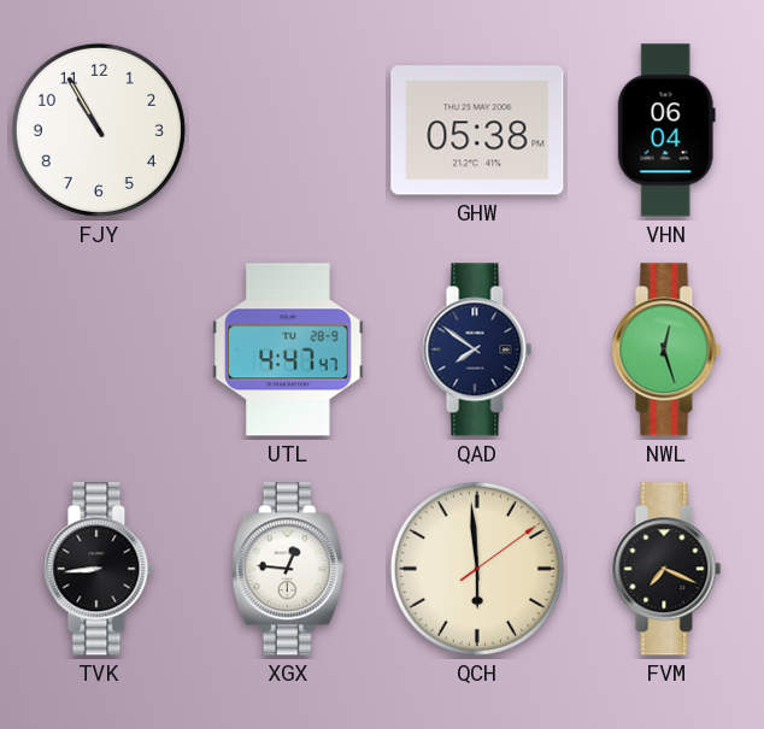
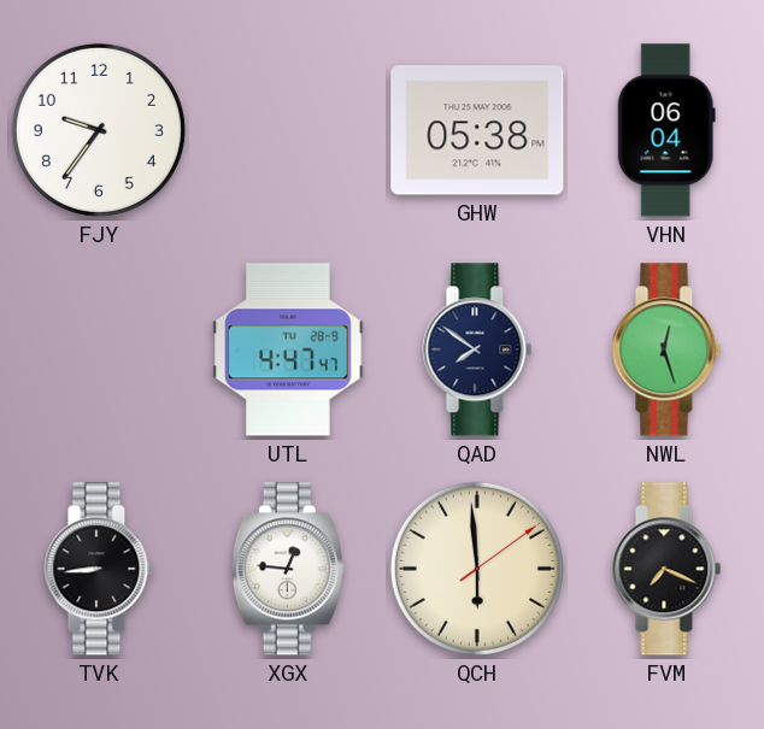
FJY: 10:55 -> 9:36 (99, 130)
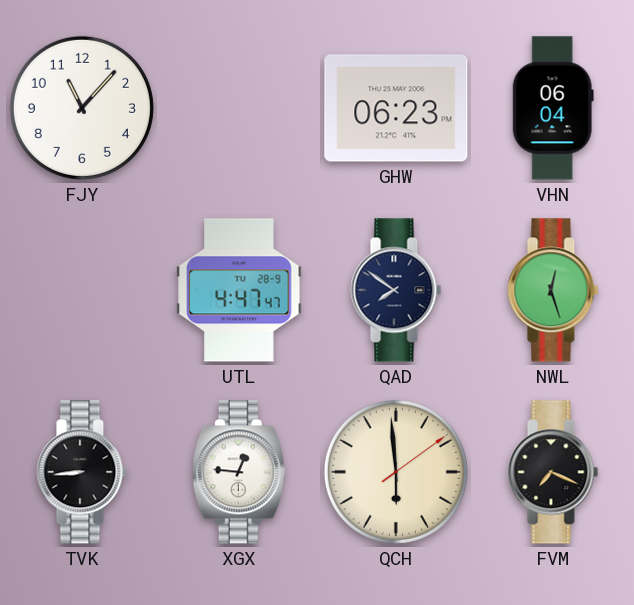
FJY: 9:36 -> 11:07 (82, 108)
GHW: 05:38 -> 06:23 (396, 108)
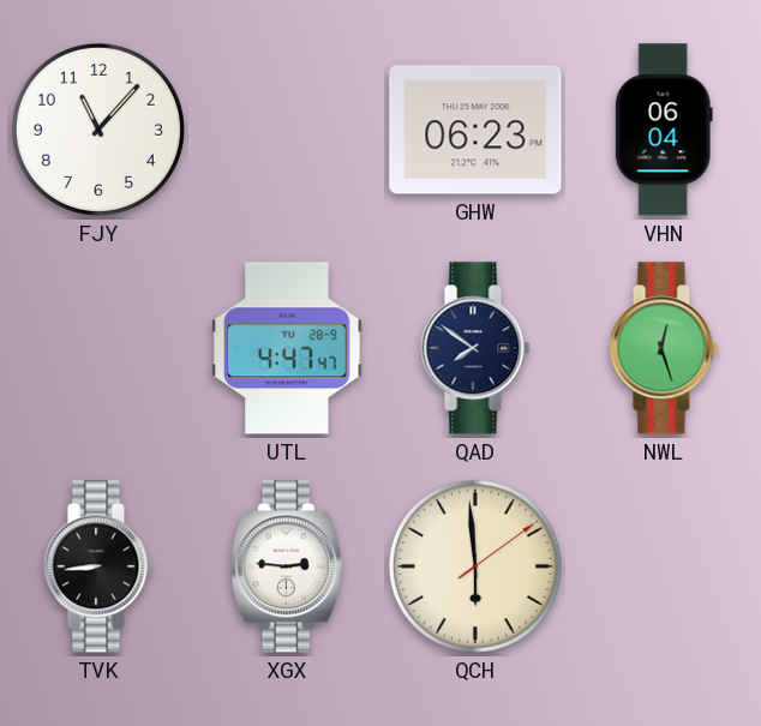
XGX: 12:46 -> 2:46 (287, 566)
FVM: 7:19 -> none (553, 472)
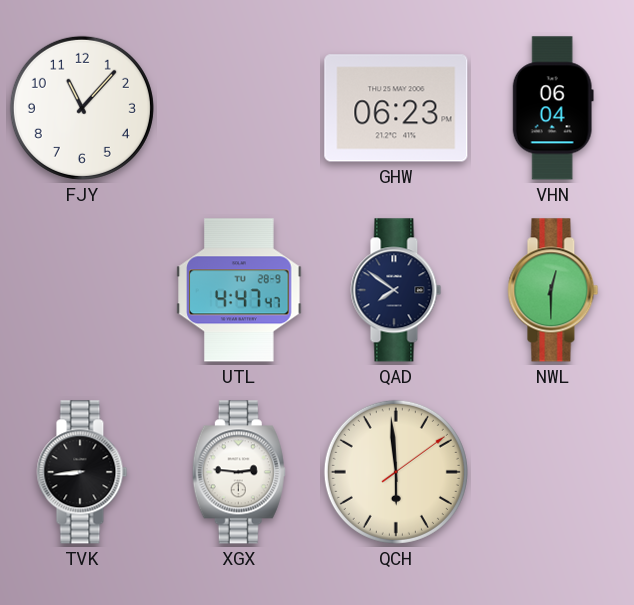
NWL: 12:27 -> 12:30 (553, 290)
